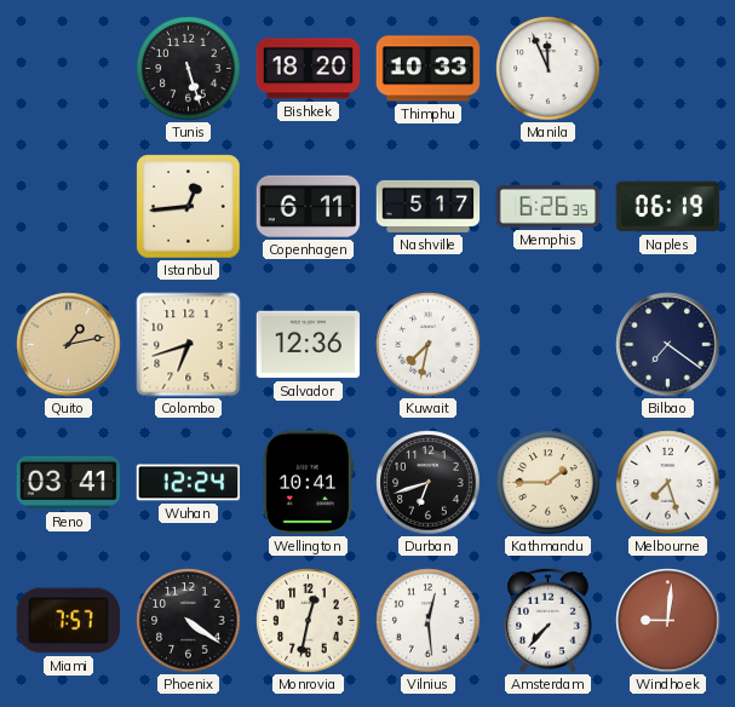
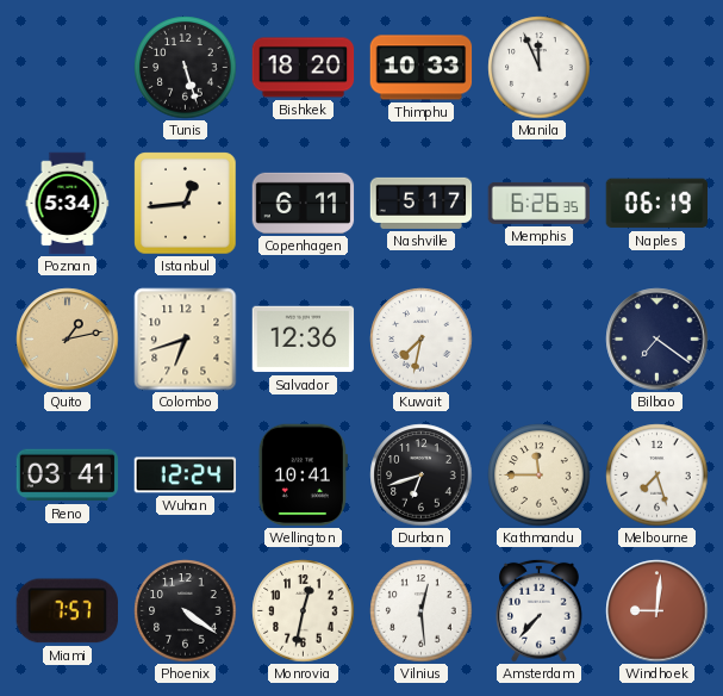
Poznan: none -> 5:34 (68, 204)
Kathmandu: 1:45 -> 11:45 (540, 476)
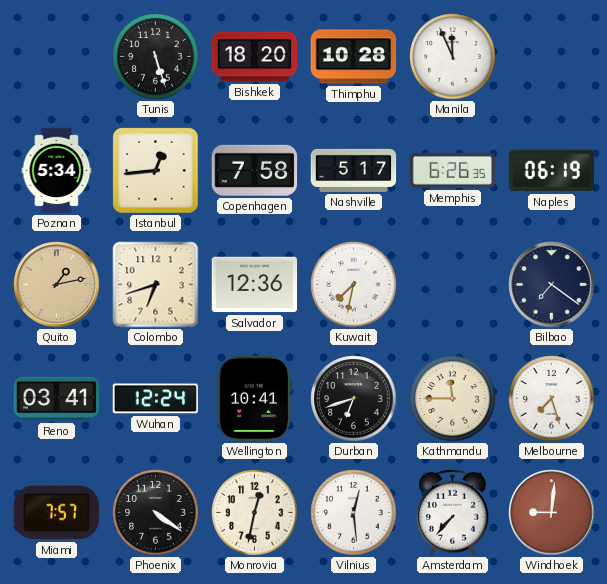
Thimphu: 10:33 -> 10:28 (354, 57)
Copenhagen: 6:11 -> 7:58 (255, 170)
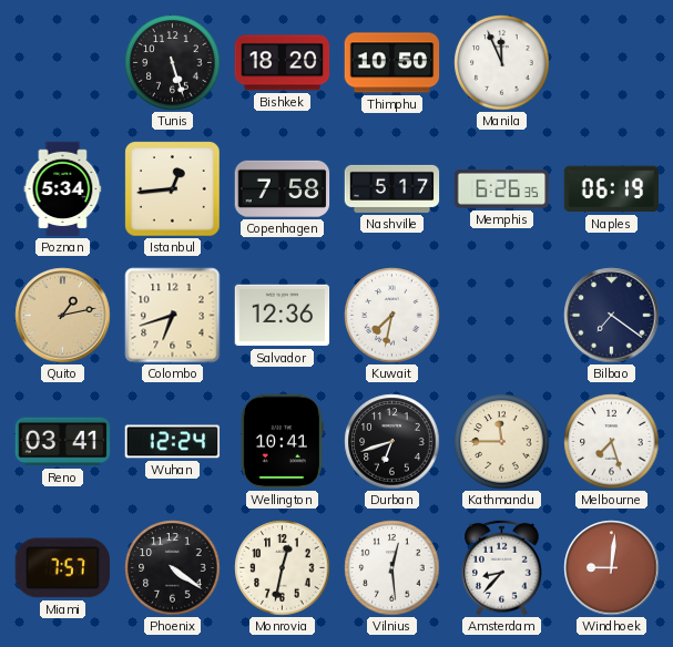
Thimphu: 10:28 -> 10:50 (392, 63)
Amsterdam: 7:37 -> 8:37 (502, 567)
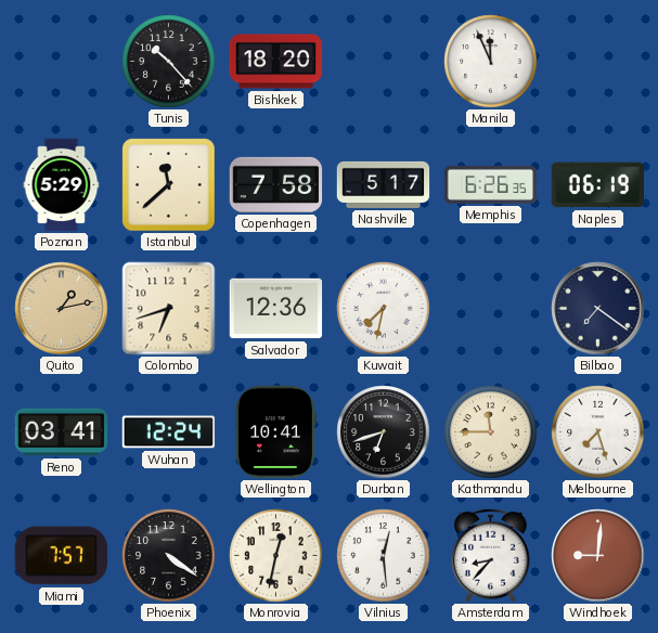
Tunis: 5:27 -> 10:23 (169, 62)
Thimphu: 10:50 -> none (392, 63)
Poznan: 5:34 -> 5:29 (62, 185)
Istanbul: 12:44 -> 11:38 (169, 185)
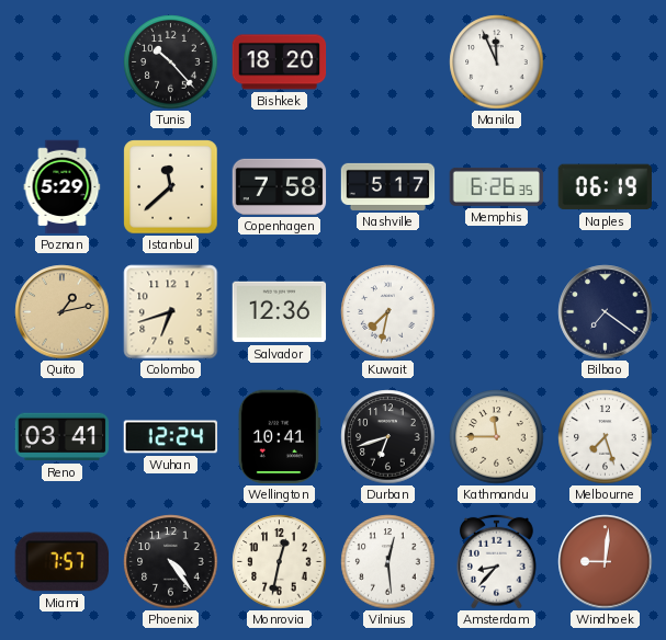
Phoenix: 4:21 -> 4:24 (171, 562)
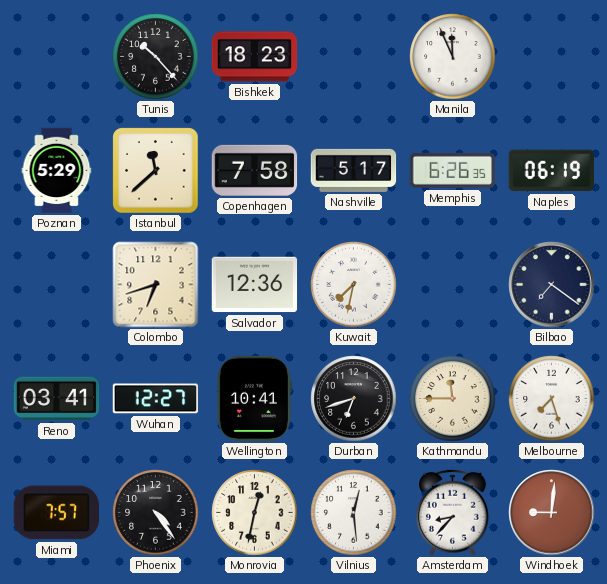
Bishkek: 18:20 -> 18:23 (255, 57)
Quito: 1:13 -> none (63, 312)
Wuhan: 12:24 -> 12:27 (156, 399)
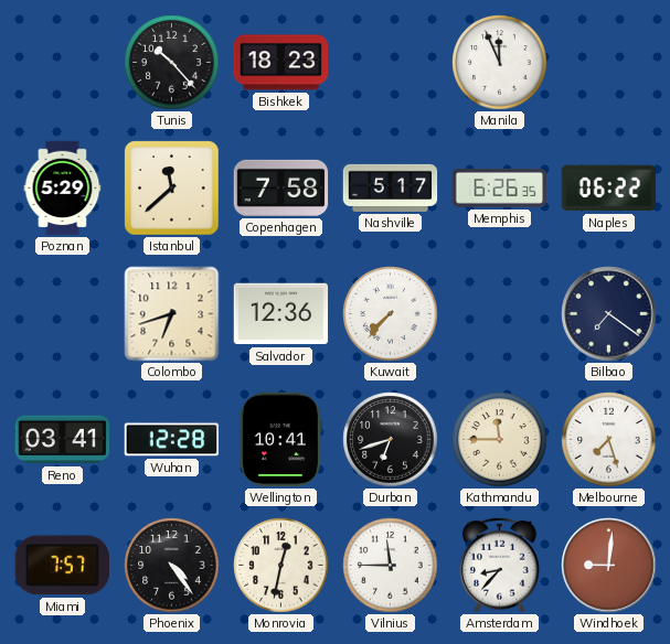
Naples: 06:19 -> 06:22 (608, 189)
Kuwait: 7:32 -> 7:37 (391, 314)
Wuhan: 12:27 -> 12:28 (172, 440)
Vilnius: 12:29 -> 11:45 (391, 566)
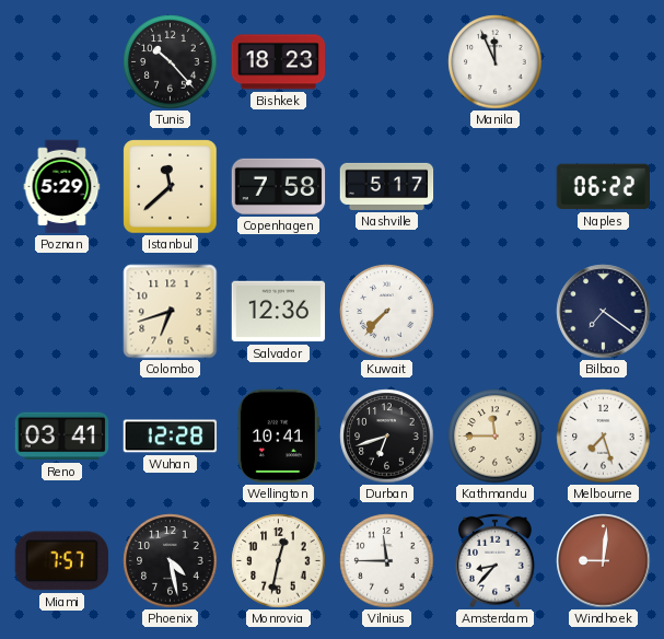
Memphis: 6:26 -> none (500, 187)
Phoenix: 4:24 -> 4:28 (171, 561)
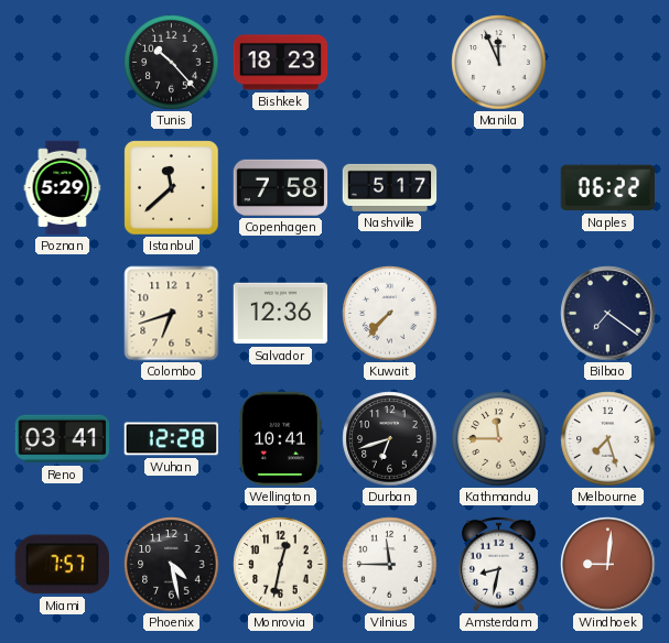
Amsterdam: 8:37 -> 8:32 (499, 564)
